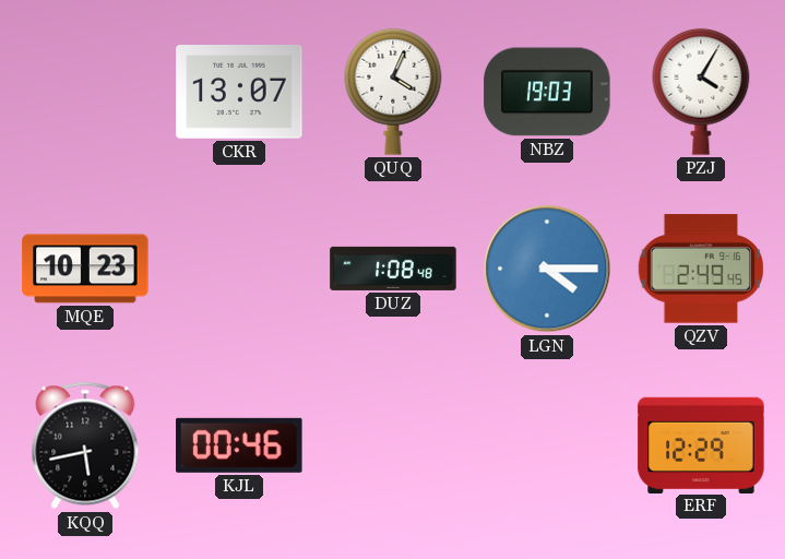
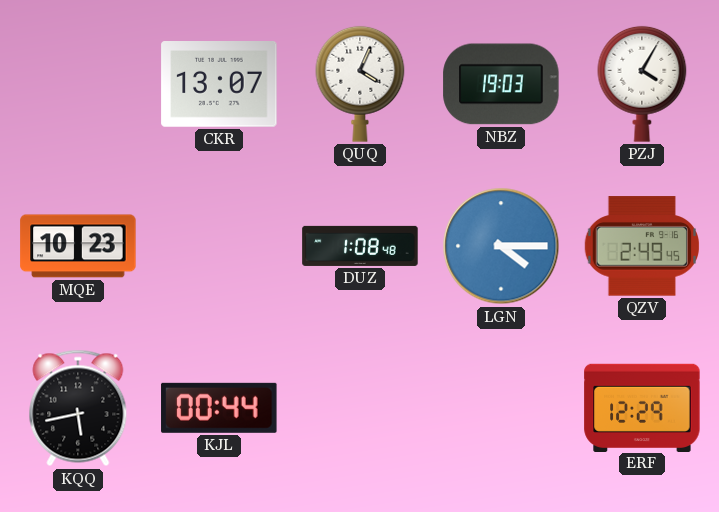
KJL: 00:46 -> 00:44 (219, 408)
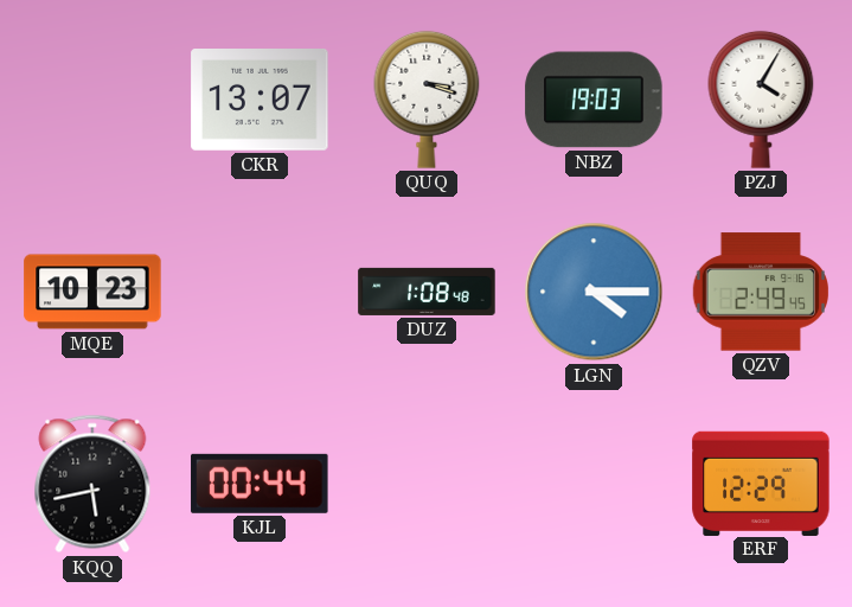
QUQ: 4:04 -> 3:18 (427, 100)
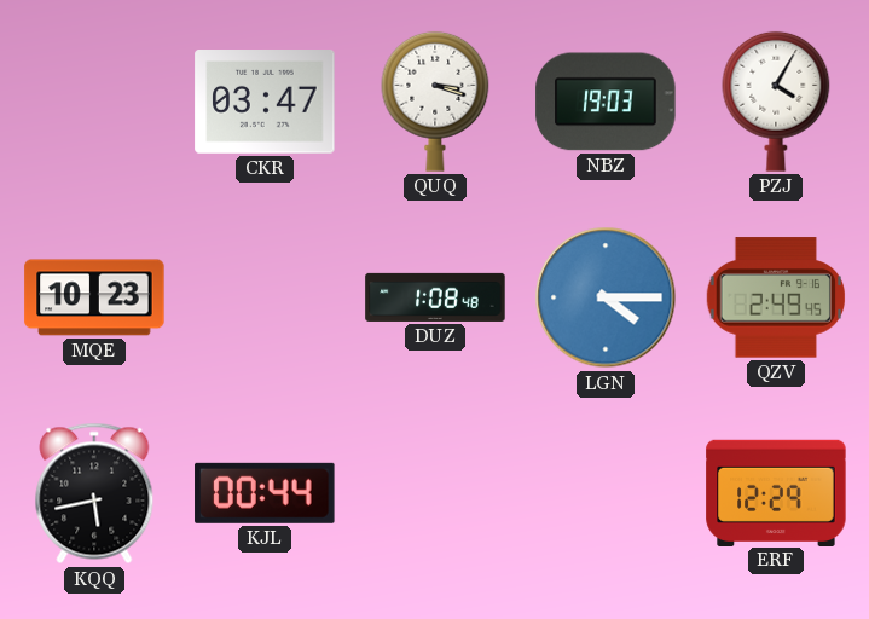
CKR: 13:07 -> 03:47 (265, 103)
